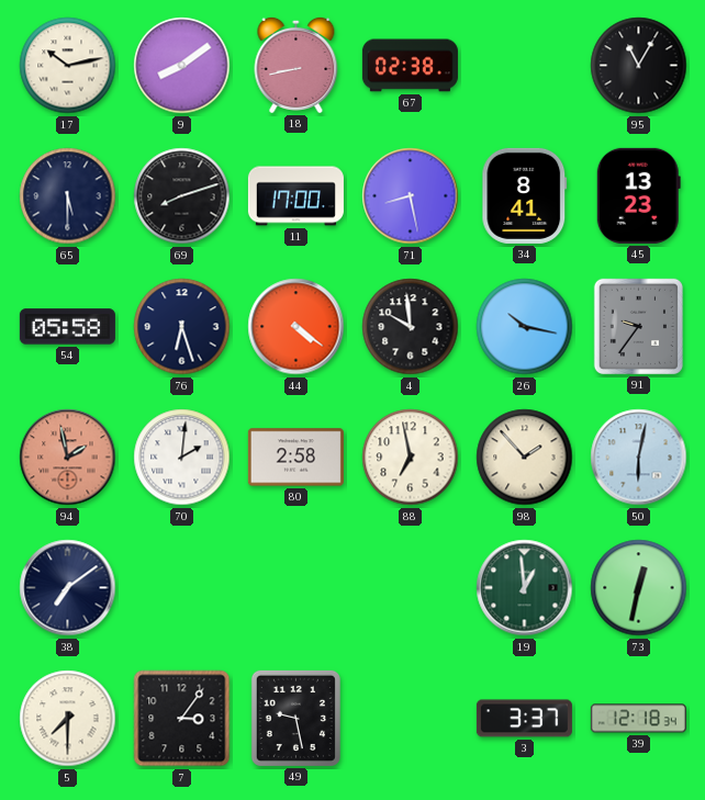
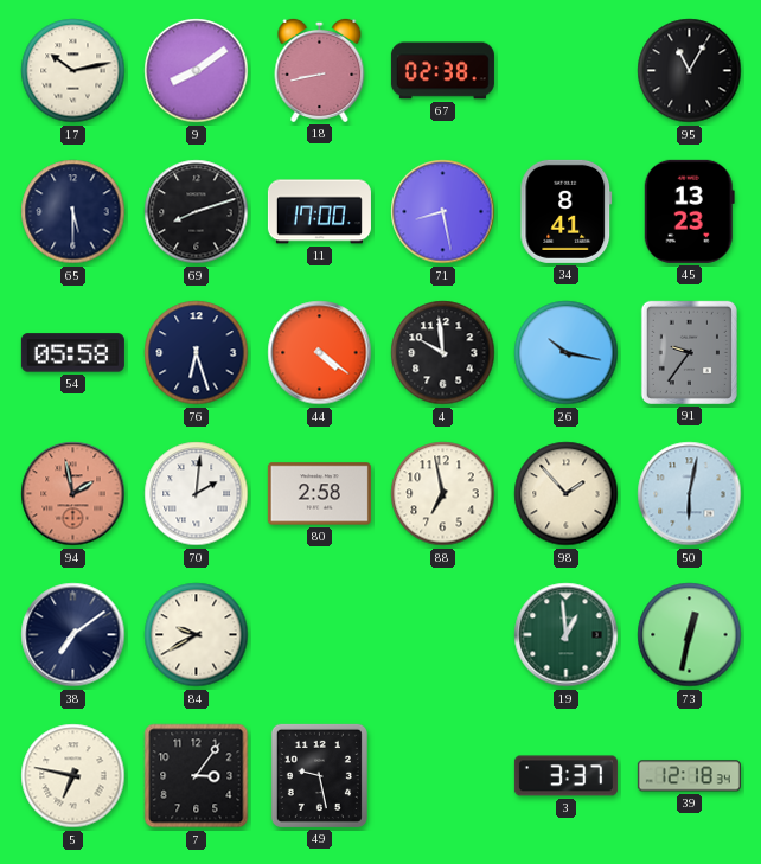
84: none -> 9:40 (197, 635)
5: 7:30 -> 6:47 (73, 776)
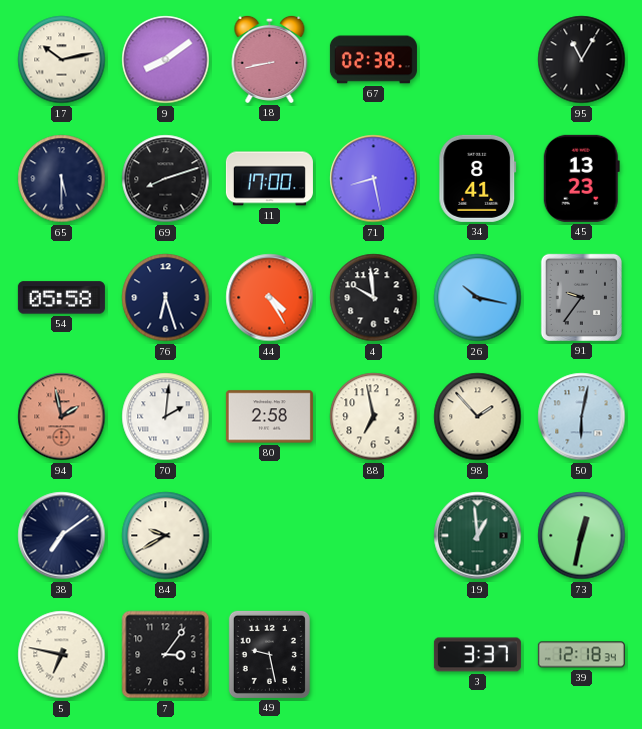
44: 4:21 -> 4:25 (270, 298)
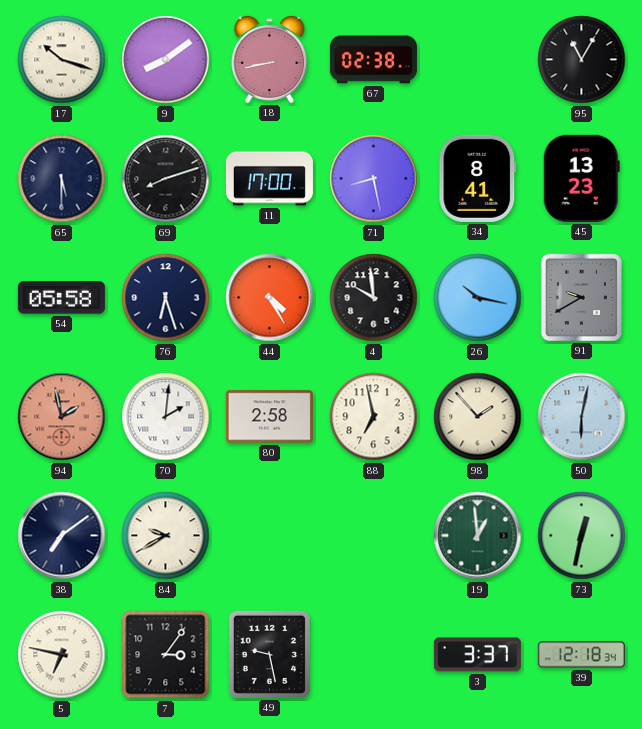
17: 10:13 -> 10:18 (62, 60)
91: 9:36 -> 9:40 (581, 297)
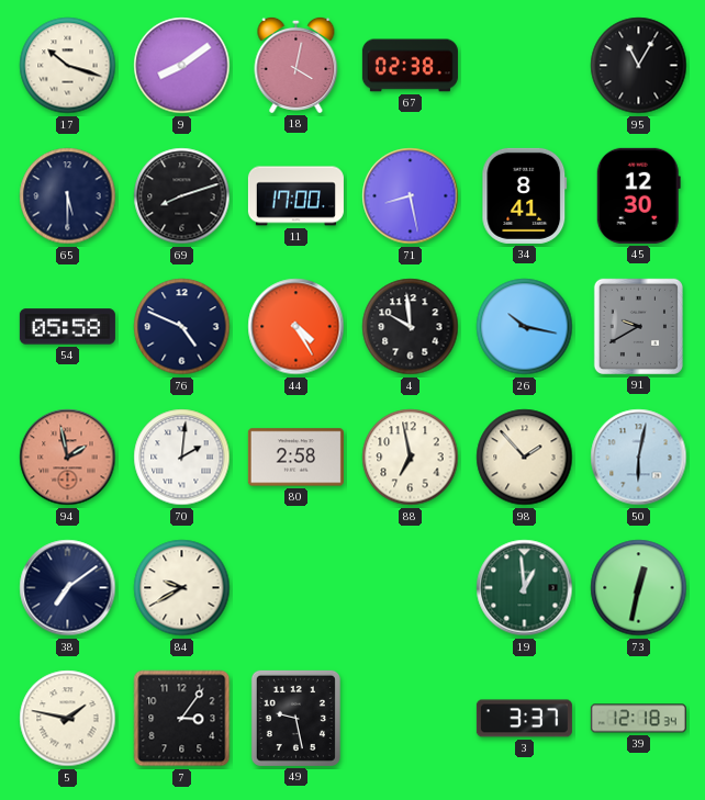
18: 8:43 -> 4:02 (296, 65)
45: 13:23 -> 12:30 (638, 195)
76: 6:27 -> 4:49 (182, 327)
5: 6:47 -> 1:47 (68, 719)
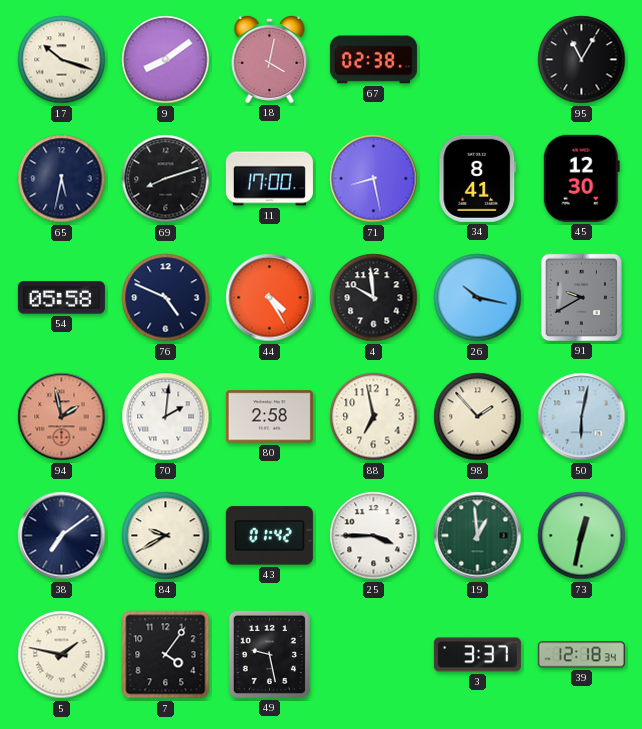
65: 5:30 -> 5:32 (62, 179)
43: none -> 01:42 (269, 536)
25: none -> 3:45 (374, 536)
7: 3:06 -> 4:06 (166, 655)
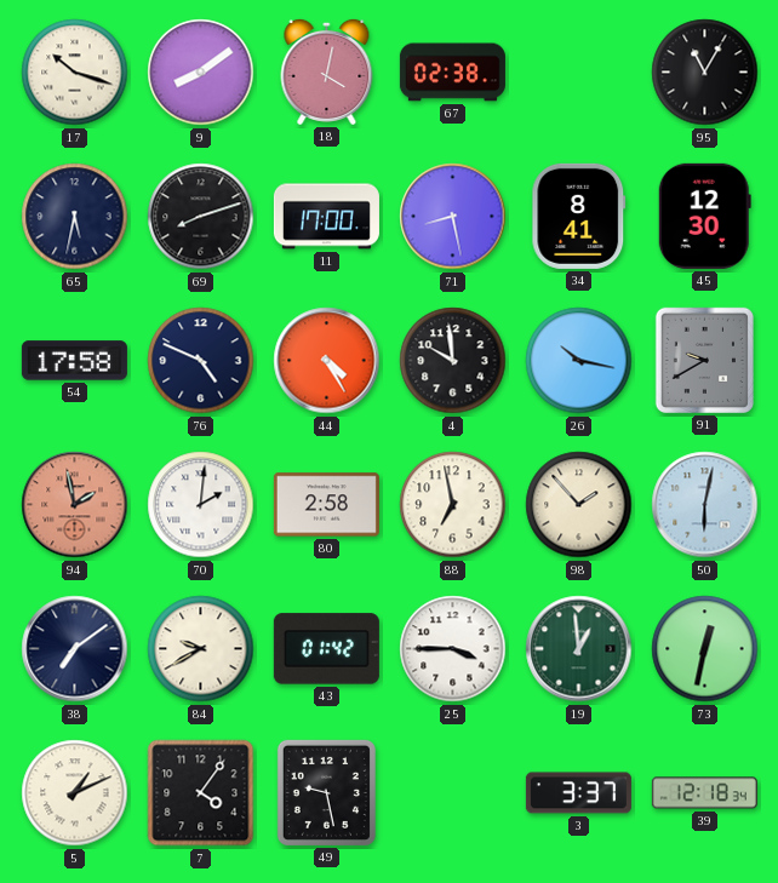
54: 05:58 -> 17:58 (74, 361)
5: 1:47 -> 1:11 (75, 793)
